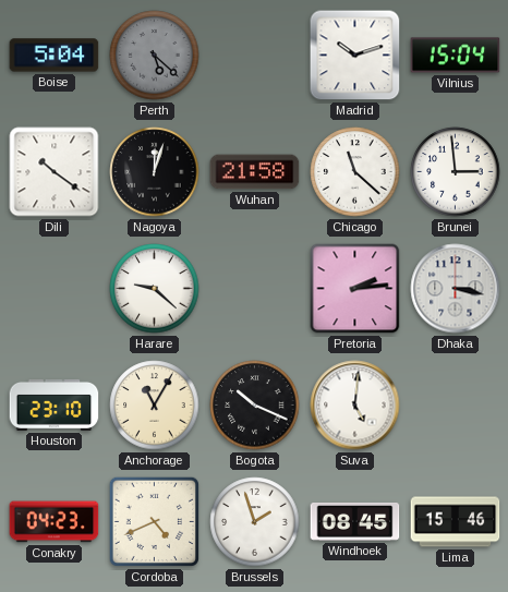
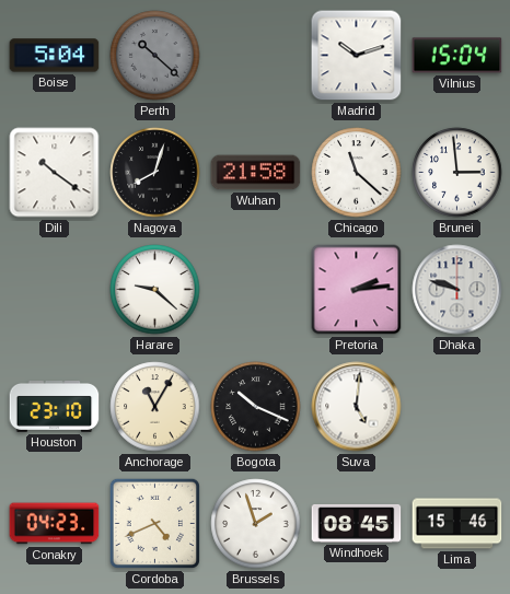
Perth: 5:22 -> 10:22 (155, 56)
Nagoya: 12:03 -> 8:03 (155, 173)
Dhaka: 3:17 -> 9:48 (457, 290)
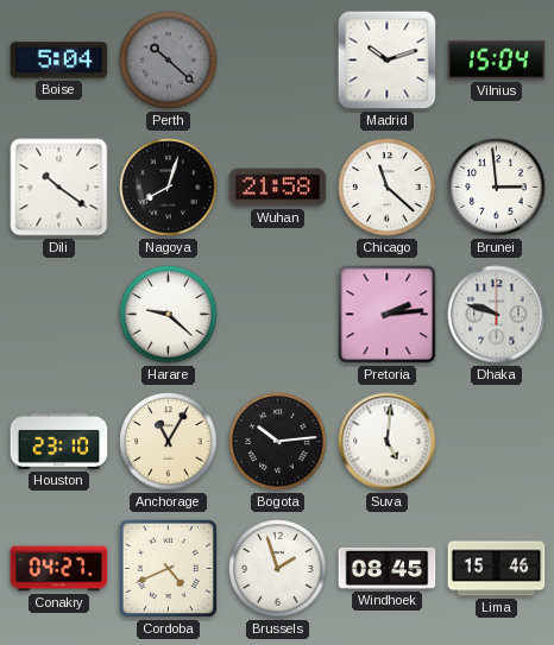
Bogota: 10:19 -> 10:14 (278, 442)
Conakry: 04:23 -> 04:27 (59, 569)
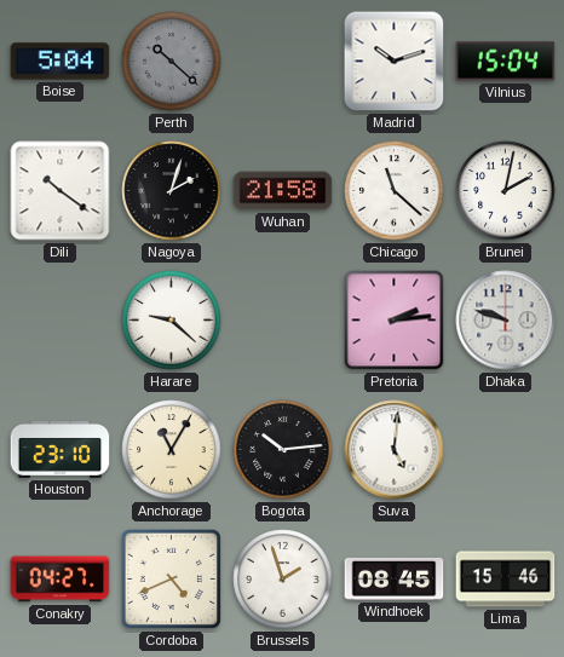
Nagoya: 8:03 -> 2:03 (172, 191)
Brunei: 2:59 -> 2:02 (506, 191)
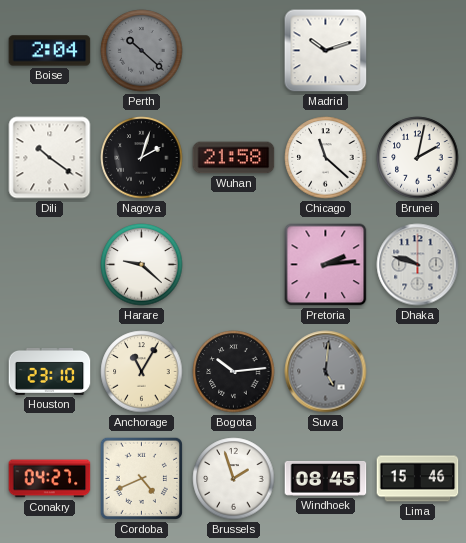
Boise: 5:04 -> 2:04 (50, 51)
Vilnius: 15:04 -> none (506, 62)
Suva dial: white -> grey (326, 372)
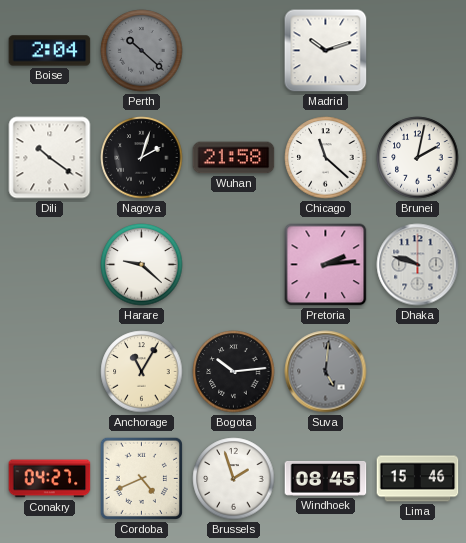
Houston: 23:10 -> none (50, 371)
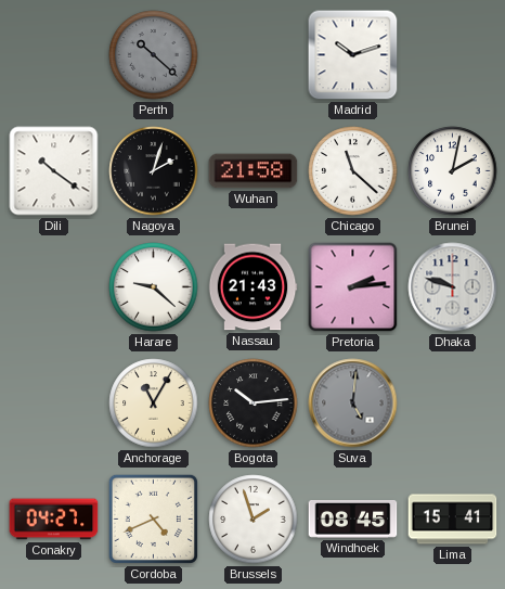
Boise: 2:04 -> none (50, 51)
Nassau: none -> 21:43 (252, 287)
Lima: 15:46 -> 15:41 (453, 520)
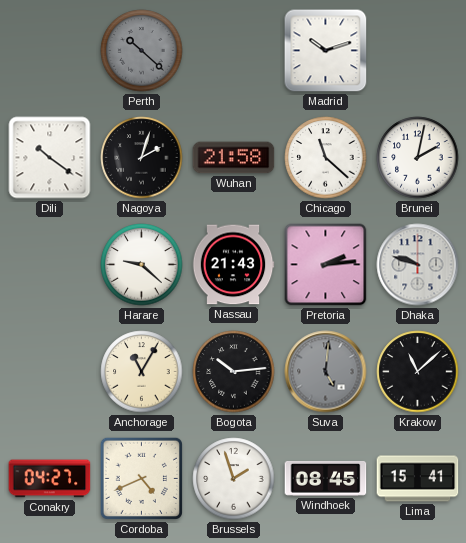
Krakow: none -> 11:08 (418, 372)
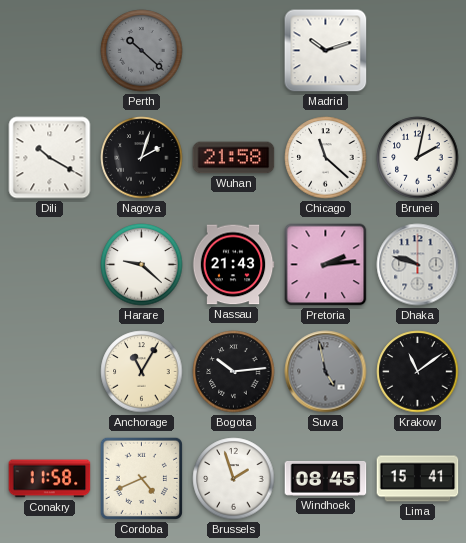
Dili: 10:21 -> 10:20 (50, 158)
Suva: 5:01 -> 4:58 (326, 372)
Krakow: 11:08 -> 11:09 (418, 372)
Conakry: 04:27 -> 11:58 (50, 479)
